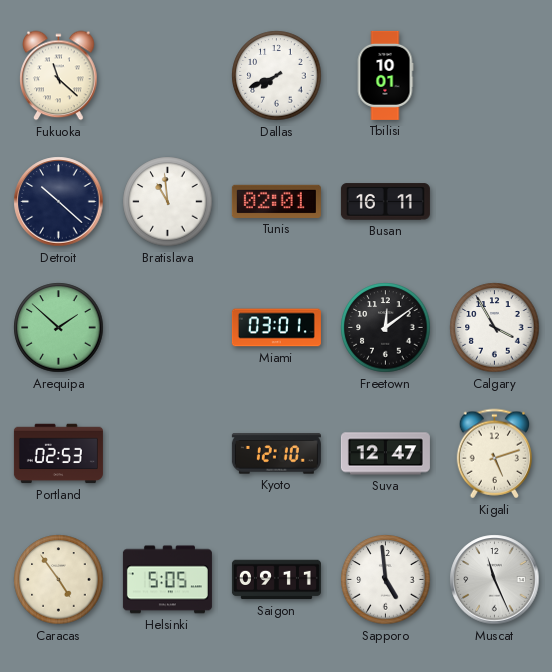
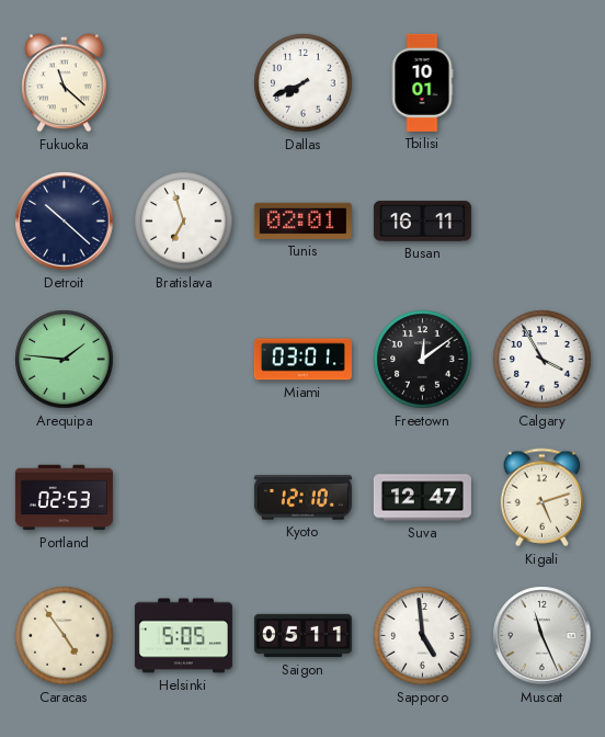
Bratislava: 10:59 -> 6:57 (184, 222)
Arequipa: 1:52 -> 1:46 (65, 360)
Saigon: 09:11 -> 05:11 (302, 636)
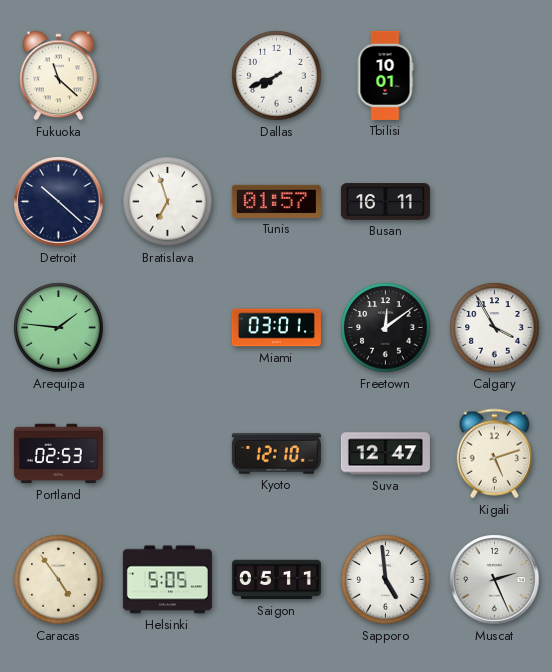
Tunis: 02:01 -> 01:57 (276, 201)
Muscat: 11:26 -> 2:26 (495, 580)
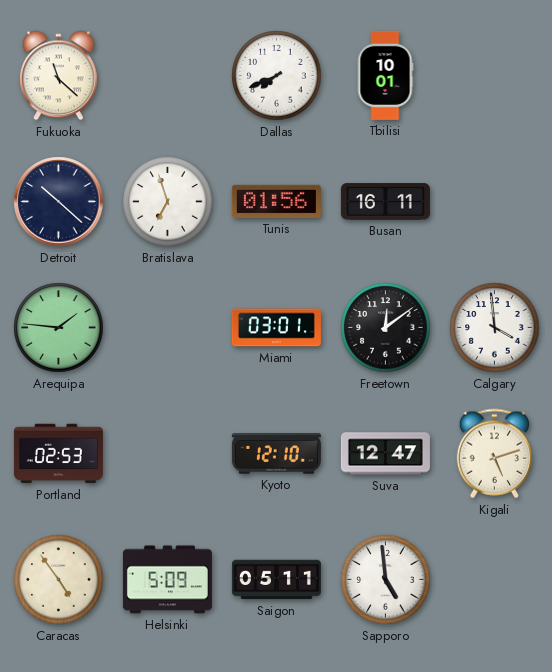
Tunis: 01:57 -> 01:56 (276, 201)
Calgary: 3:55 -> 3:59 (495, 328)
Helsinki: 5:05 -> 5:09 (167, 580)
Muscat: 2:26 -> none (495, 580)
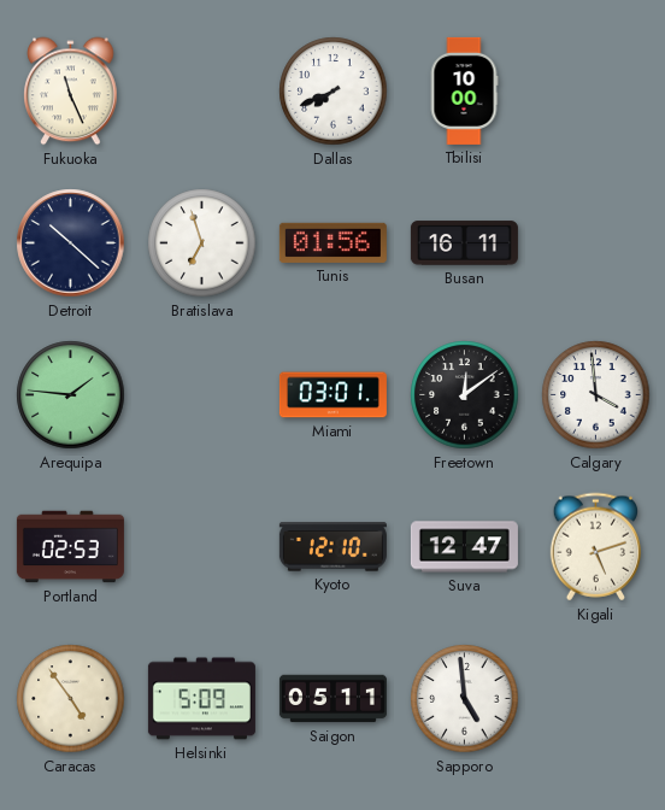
Fukuoka: 11:22 -> 11:26 (71, 92)
Tbilisi: 10:01 -> 10:00 (464, 90)
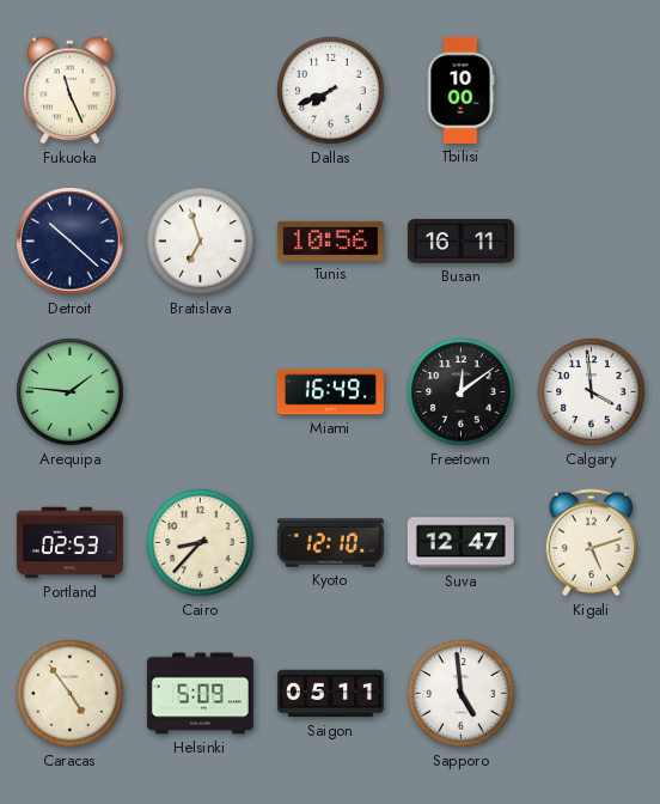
Tunis: 01:56 -> 10:56 (330, 240)
Miami: 03:01 -> 16:49 (330, 392)
Cairo: none -> 8:37 (201, 543)
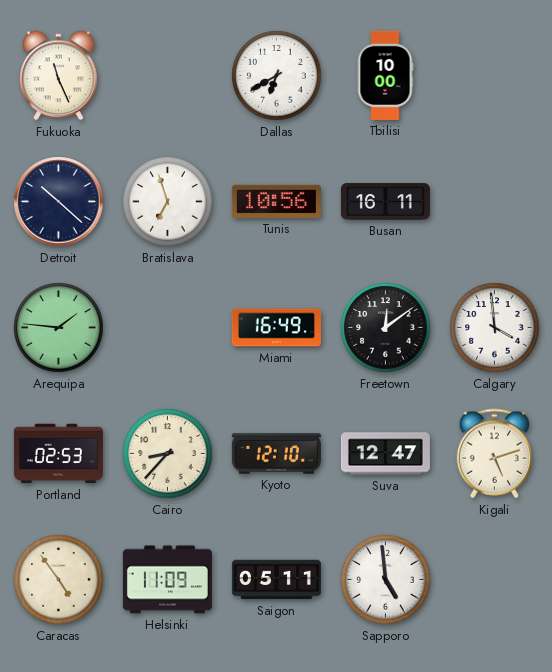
Dallas: 7:41 -> 6:40 (277, 76)
Helsinki: 5:09 -> 11:09 (167, 580)
